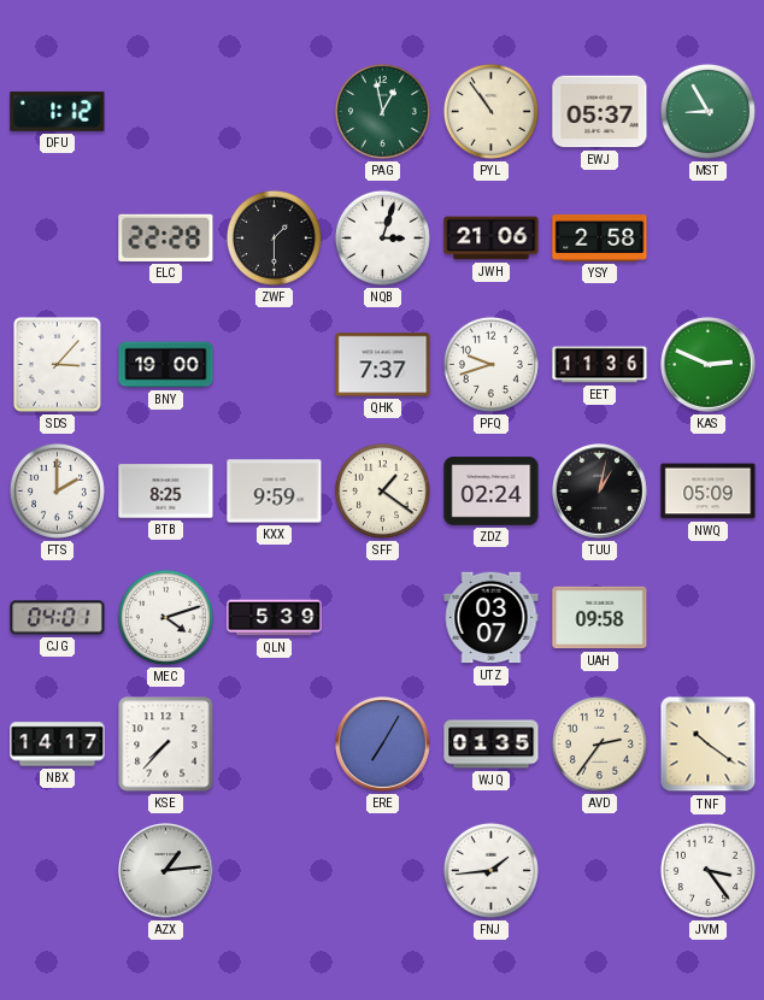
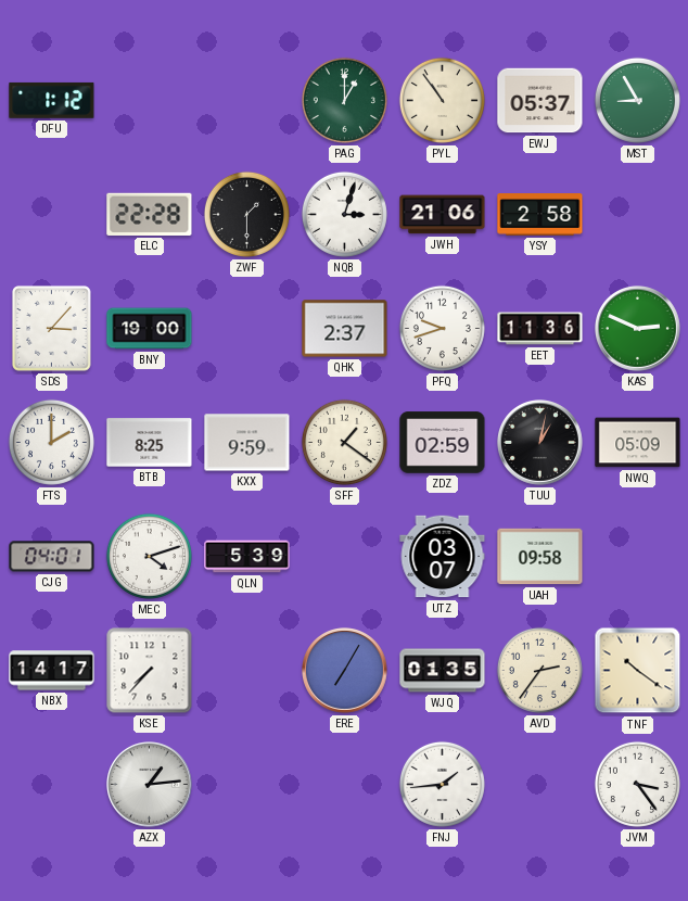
PAG: 12:58 -> 1:00 (344, 100)
QHK: 7:37 -> 2:37 (345, 329)
ZDZ: 02:24 -> 02:59 (443, 443)
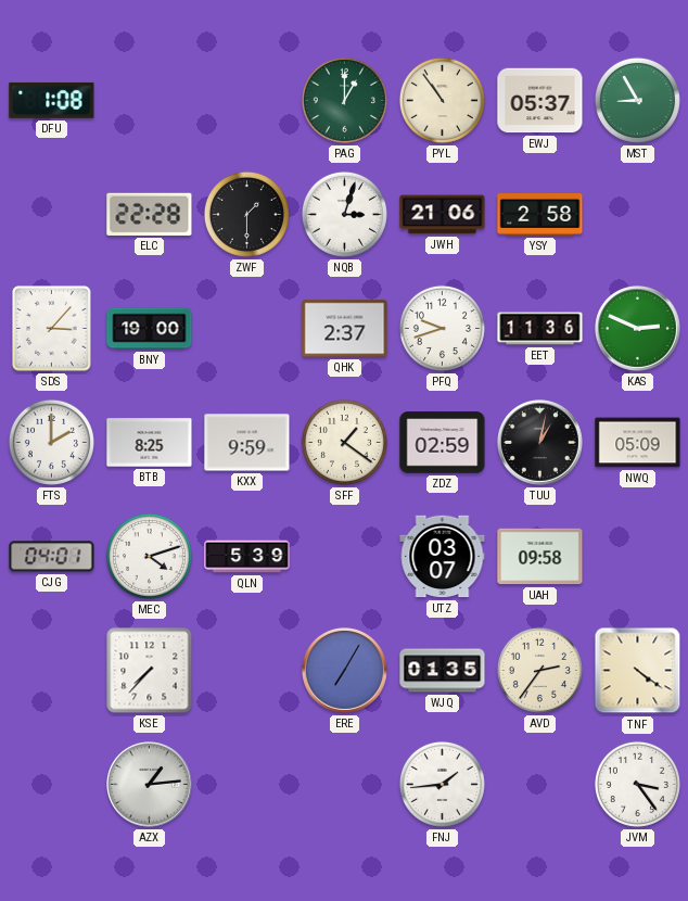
DFU: 1:12 -> 1:08 (52, 100)
NBX: 14:17 -> none (52, 671)
TNF: 10:21 -> 4:21 (638, 671)
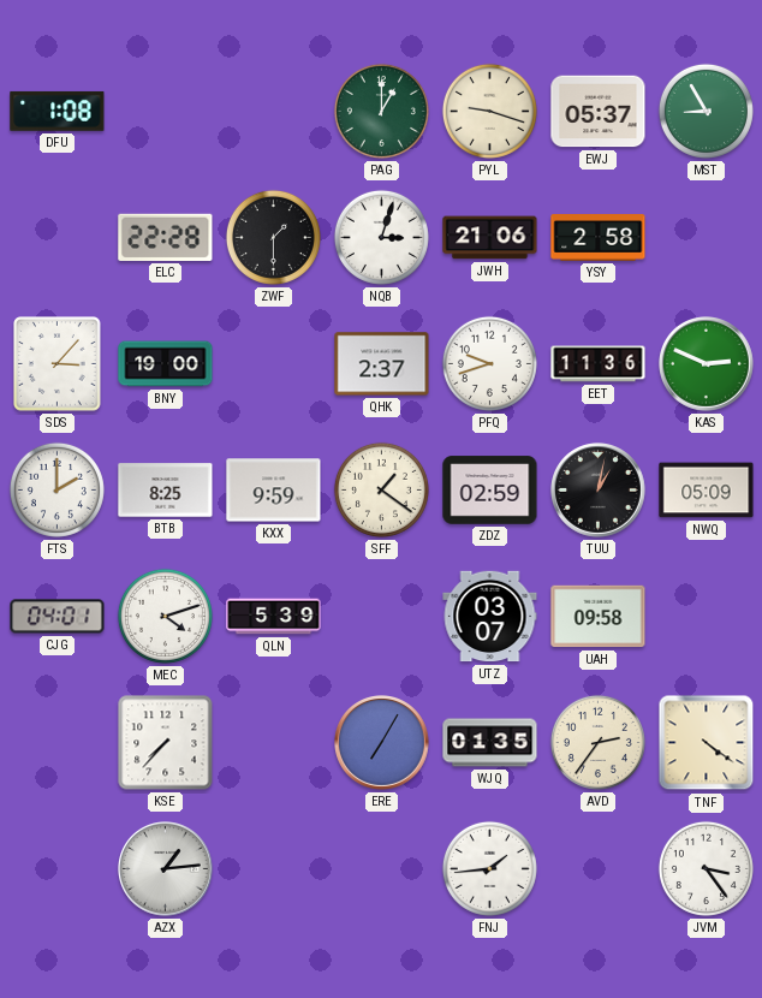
PYL: 10:54 -> 9:18 (489, 111)
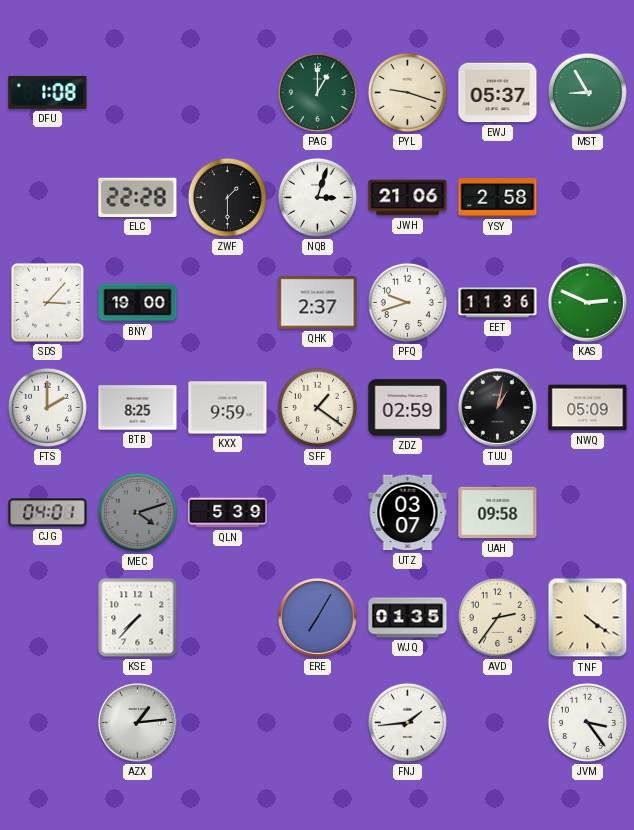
MEC dial: white -> grey (137, 512)
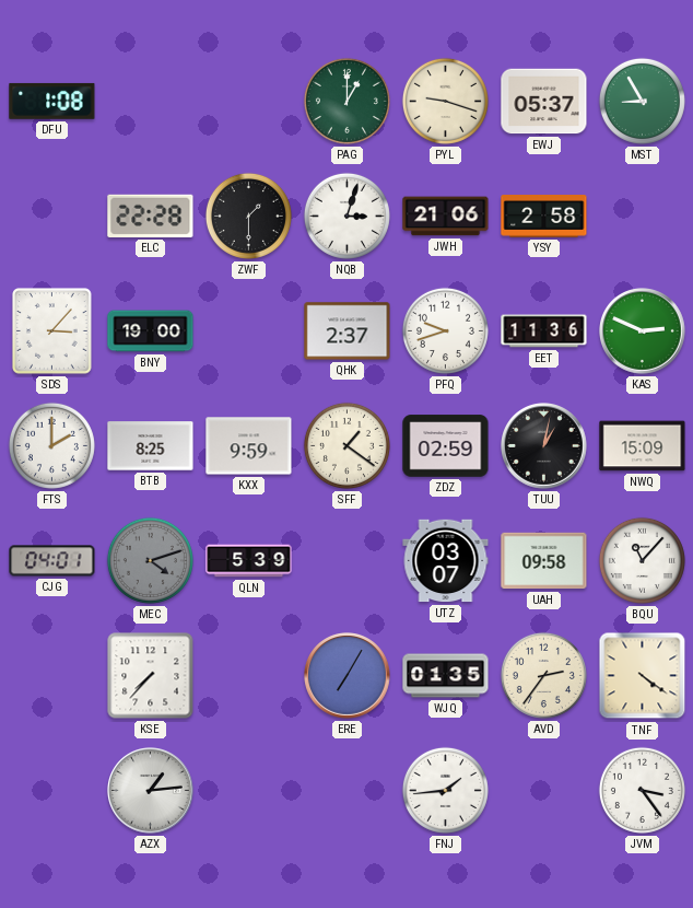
NWQ: 05:09 -> 15:09 (643, 446)
BQU: none -> 11:07 (642, 560)
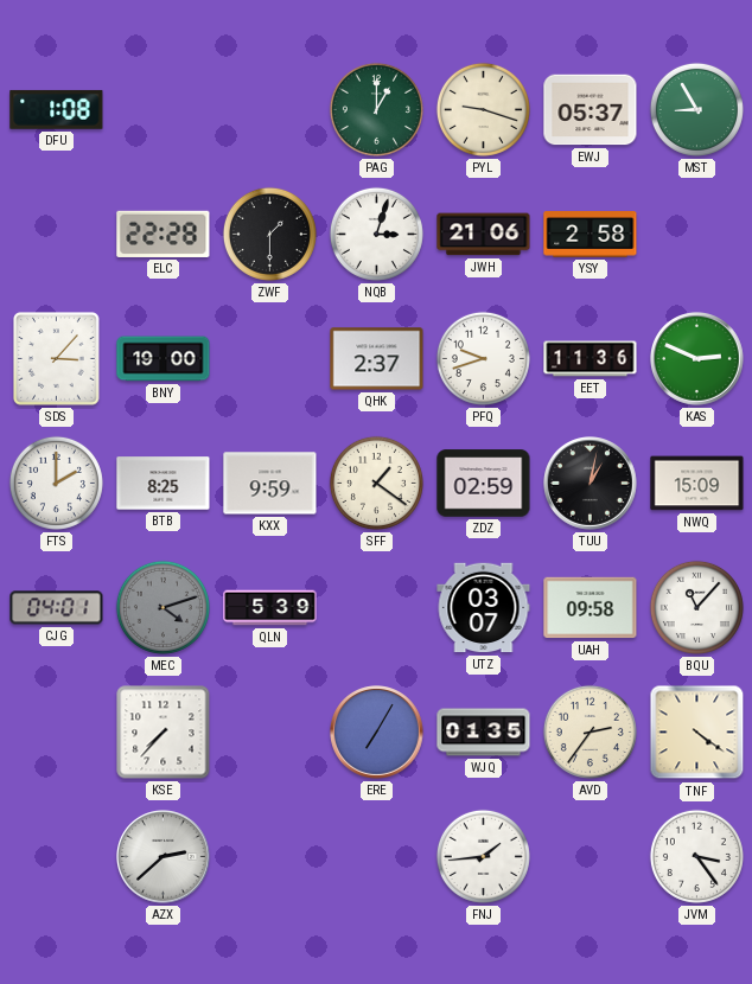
AZX: 1:14 -> 2:38 (164, 857)
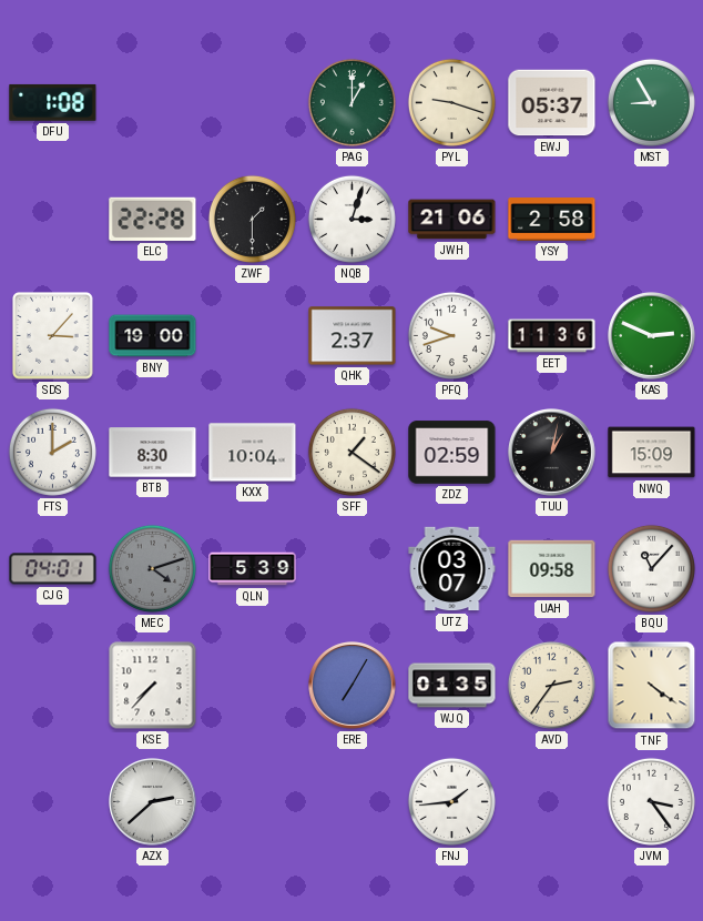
BTB: 8:25 -> 8:30 (153, 453)
KXX: 9:59 -> 10:04 (253, 453)
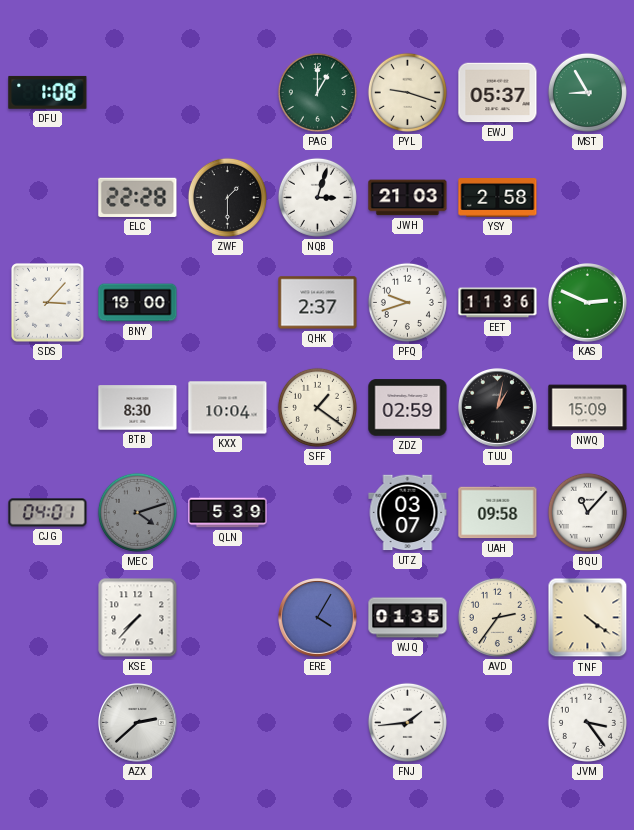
JWH: 21:06 -> 21:03 (408, 198)
FTS: 2:00 -> none (52, 452)
ERE: 7:05 -> 4:05 (318, 618)
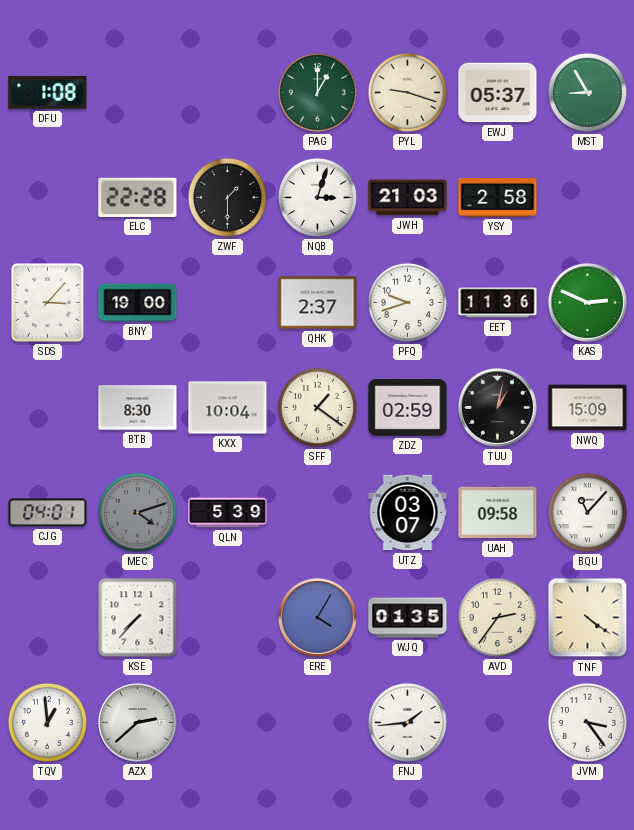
TQV: none -> 12:59 (47, 722)
